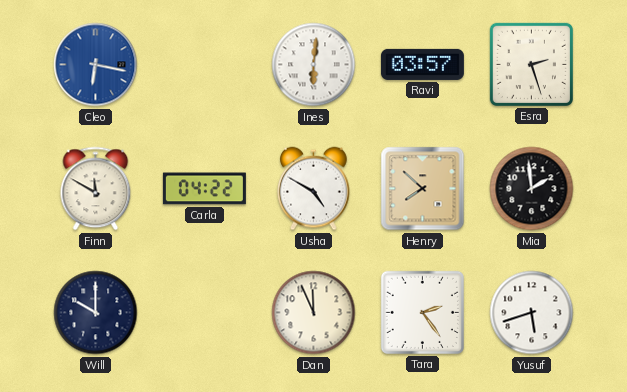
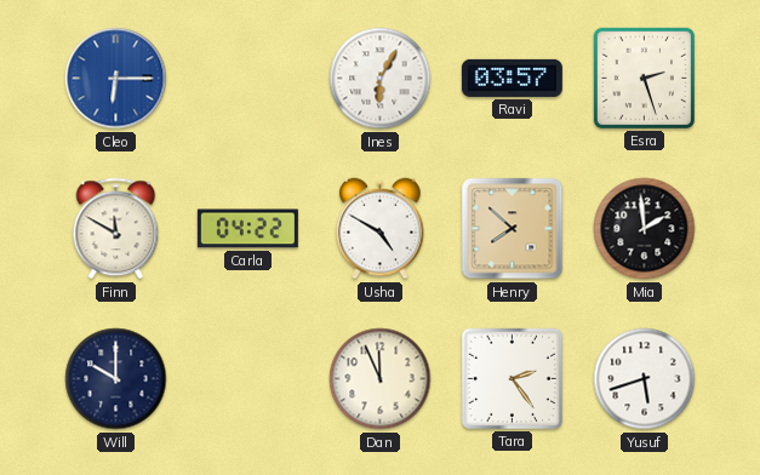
Cleo: 6:17 -> 6:15 (116, 79)
Ines: 6:01 -> 6:05 (381, 79)
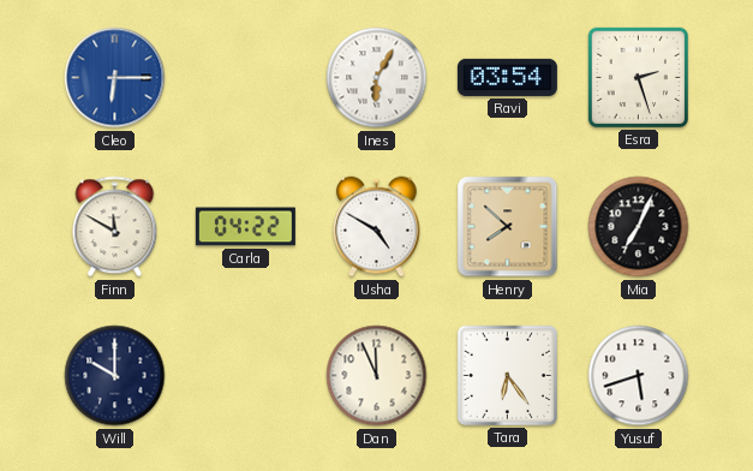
Ravi: 03:57 -> 03:54 (507, 77)
Mia: 1:59 -> 7:04 (639, 227)
Tara: 2:24 -> 6:24 (507, 375)
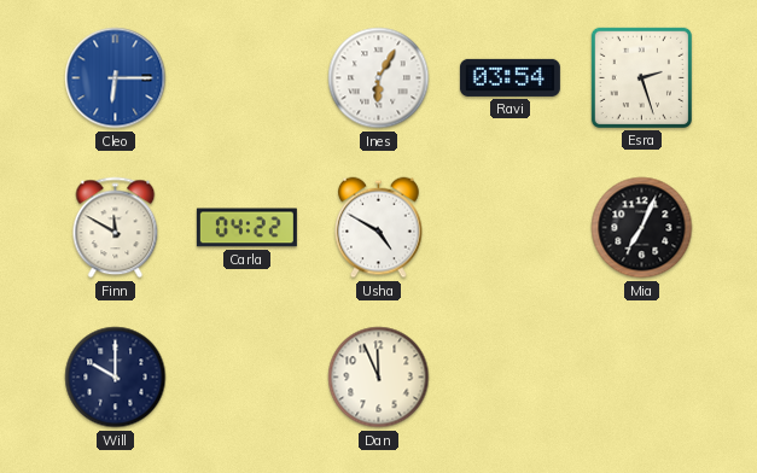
Henry: 7:52 -> none (508, 227)
Tara: 6:24 -> none (507, 375)
Yusuf: 5:42 -> none (639, 376)
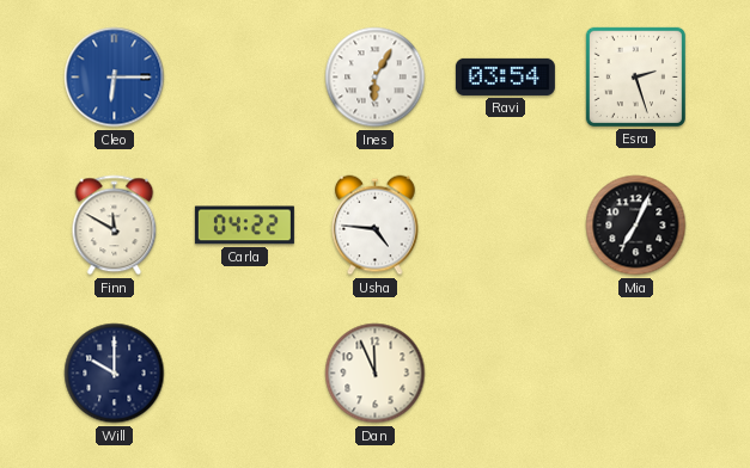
Usha: 4:50 -> 4:46 (376, 226)
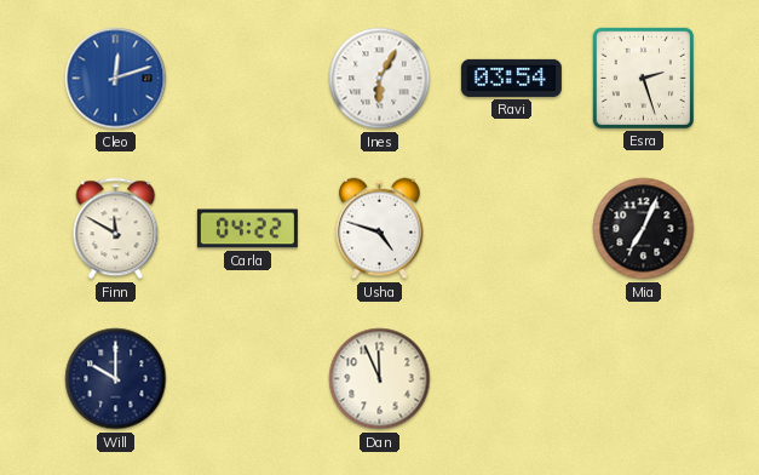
Cleo: 6:15 -> 12:12 (116, 79)
Usha: 4:46 -> 4:48 (380, 229)
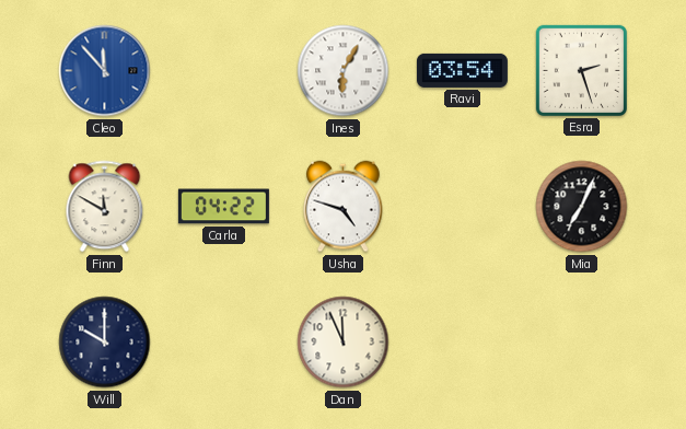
Cleo: 12:12 -> 11:53 (105, 71)
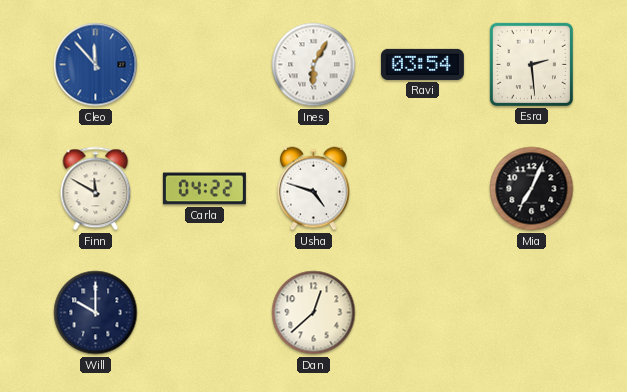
Esra: 2:27 -> 2:29 (531, 64)
Dan: 11:56 -> 12:38 (314, 313)
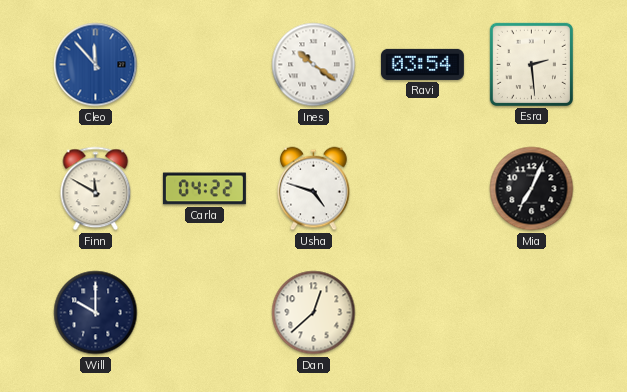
Ines: 6:05 -> 10:21 (314, 65)
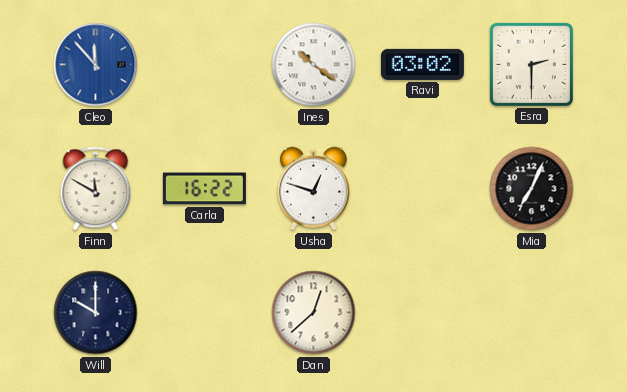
Ravi: 03:54 -> 03:02 (422, 64)
Esra: 2:29 -> 2:30 (531, 64)
Carla: 04:22 -> 16:22 (204, 189)
Usha: 4:48 -> 12:48 (314, 189)
